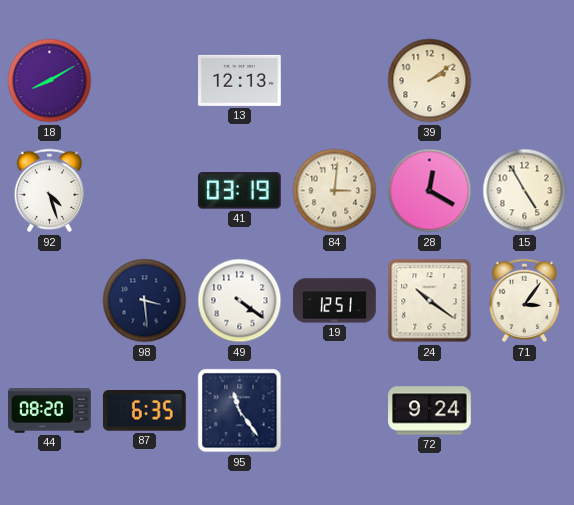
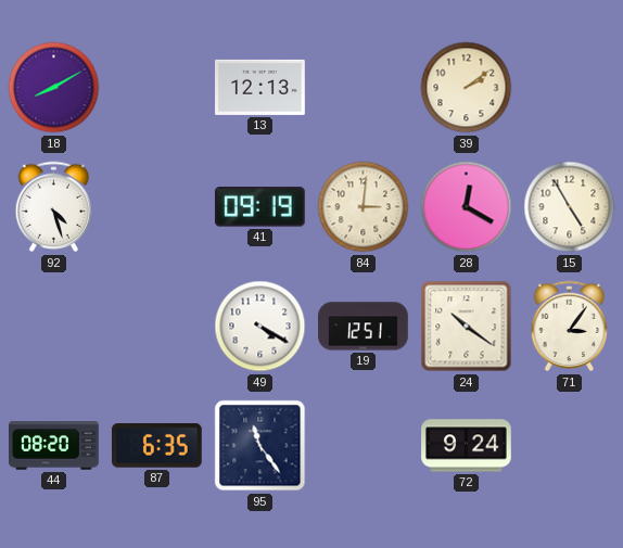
41: 03:19 -> 09:19 (259, 207)
98: 3:29 -> none (145, 301)
49: 4:21 -> 4:20 (260, 327)
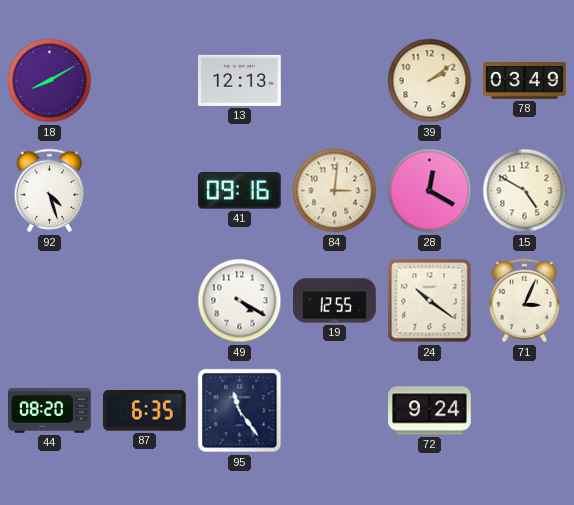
78: none -> 03:49 (525, 81)
41: 09:19 -> 09:16 (239, 191)
15: 4:55 -> 4:50 (525, 191)
19: 12:51 -> 12:55 (335, 301)
71: 3:06 -> 3:04 (525, 301)
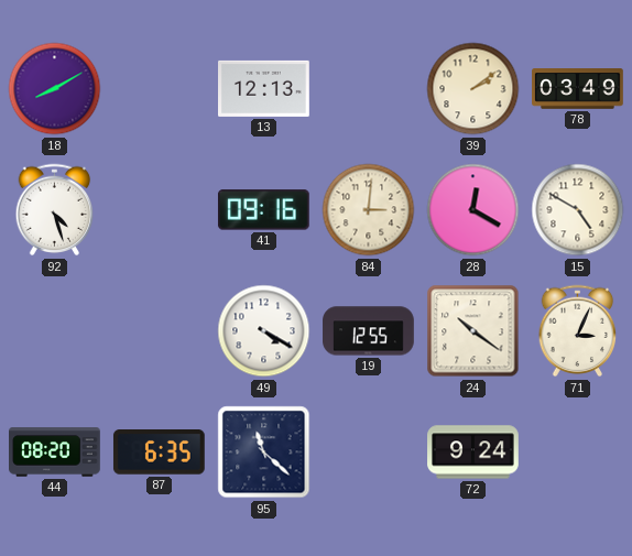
95: 11:24 -> 11:22 (264, 453)
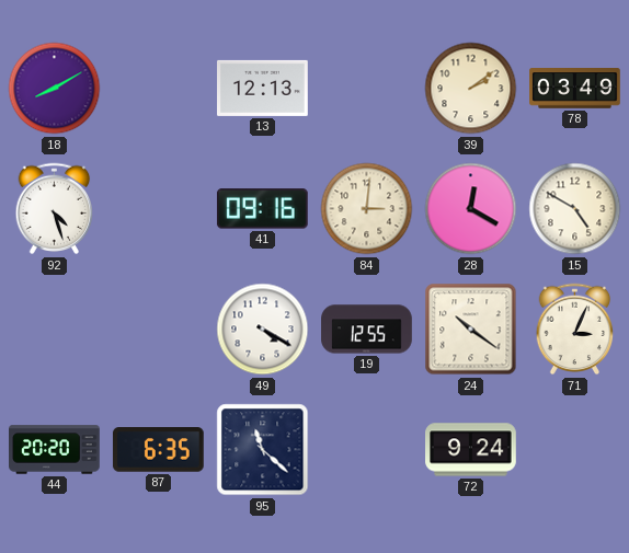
44: 08:20 -> 20:20 (55, 450)
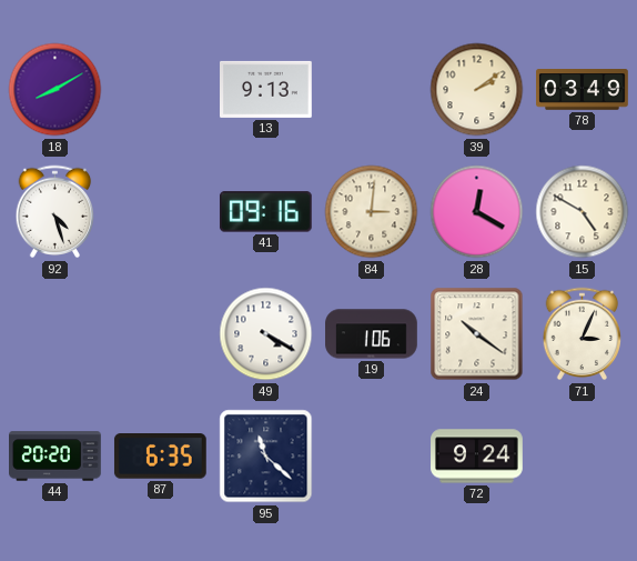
13: 12:13 -> 9:13 (266, 89)
19: 12:55 -> 1:06 (372, 334)
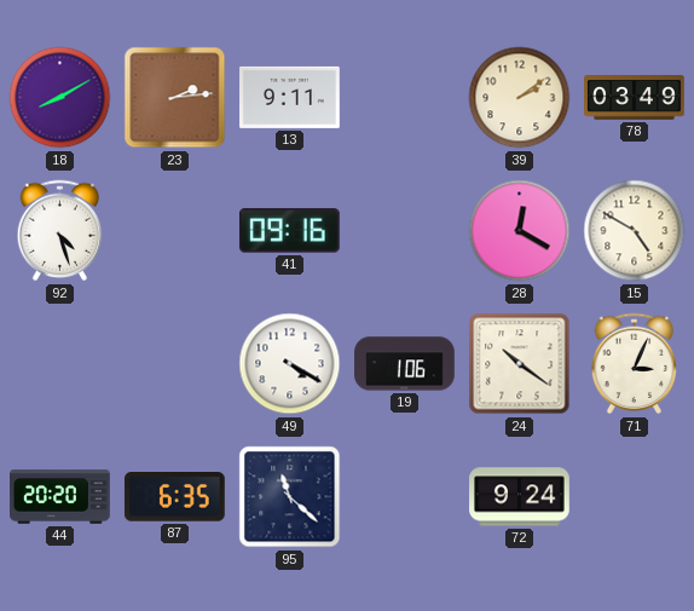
23: none -> 2:14 (175, 98)
13: 9:13 -> 9:11 (290, 97)
84: 3:01 -> none (372, 212)
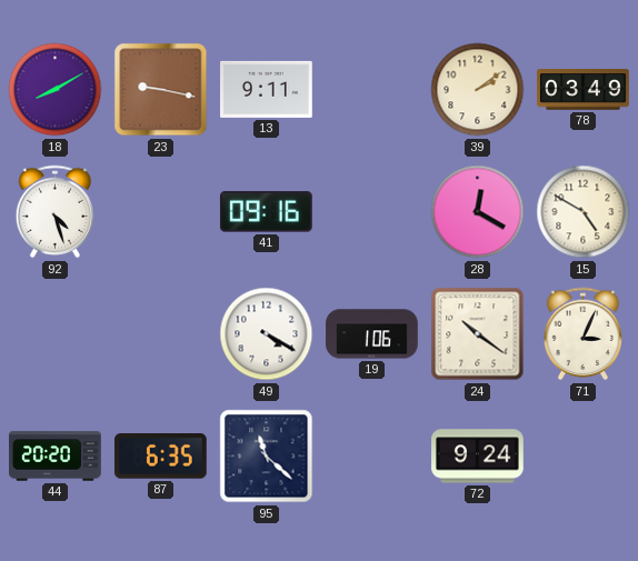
23: 2:14 -> 9:17 (161, 90)
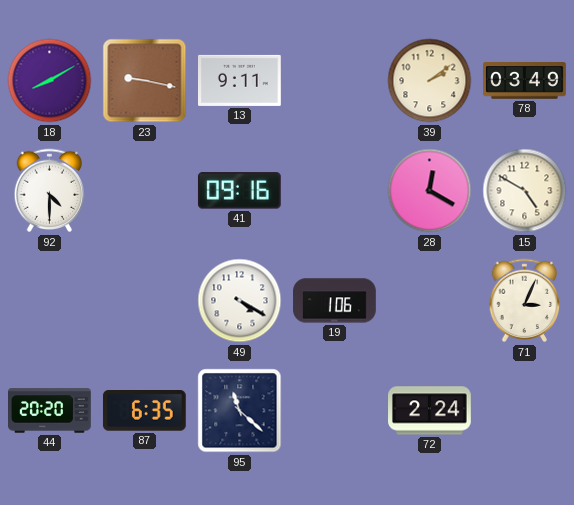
92: 4:27 -> 4:30 (50, 191)
24: 10:21 -> none (478, 334)
72: 9:24 -> 2:24 (430, 411)
